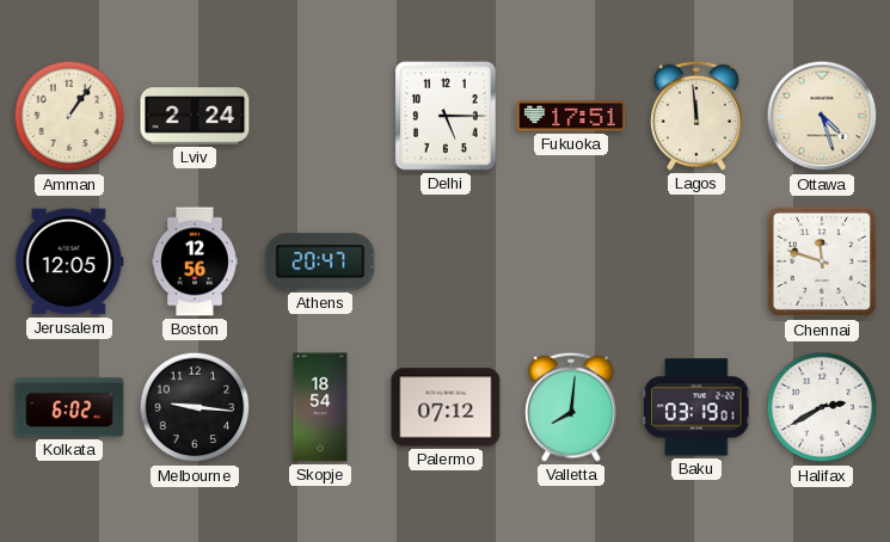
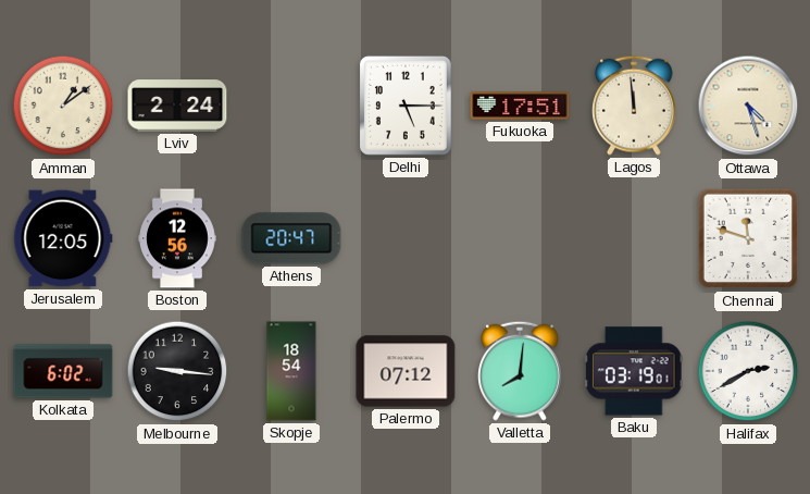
Amman: 1:06 -> 1:09 (63, 106)
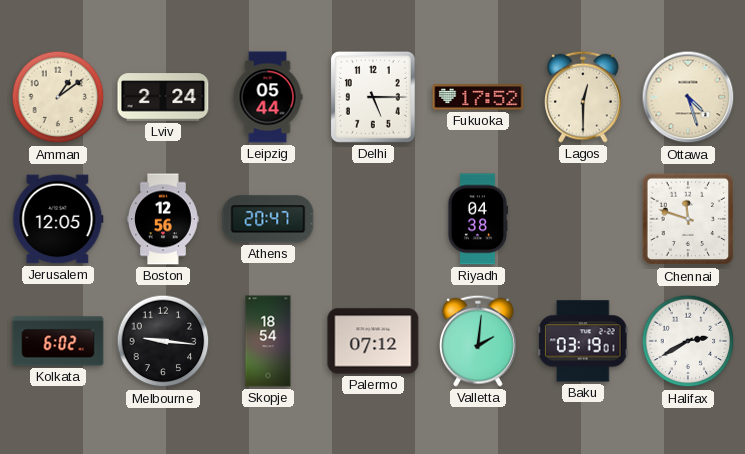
Leipzig: none -> 05:44 (268, 97)
Fukuoka: 17:51 -> 17:52 (478, 97)
Lagos: 11:59 -> 12:30 (584, 97)
Riyadh: none -> 04:38 (477, 219)
Valletta: 8:01 -> 2:01 (479, 341)
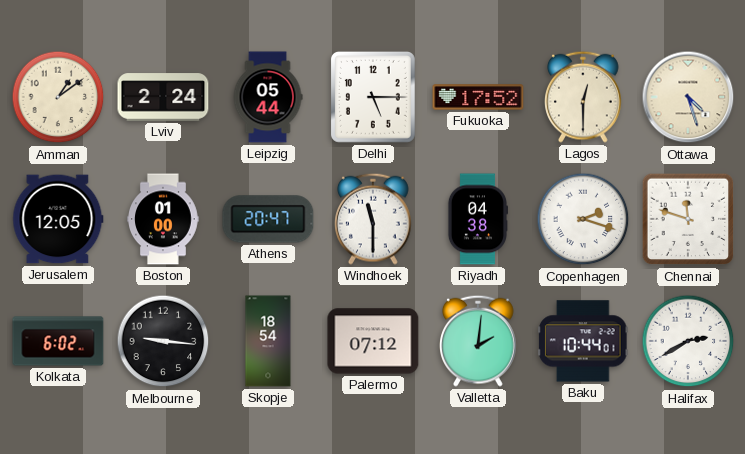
Boston: 12:56 -> 01:00 (164, 219)
Windhoek: none -> 11:30 (374, 219)
Copenhagen: none -> 2:18 (583, 219)
Baku: 03:19 -> 10:44 (583, 341)
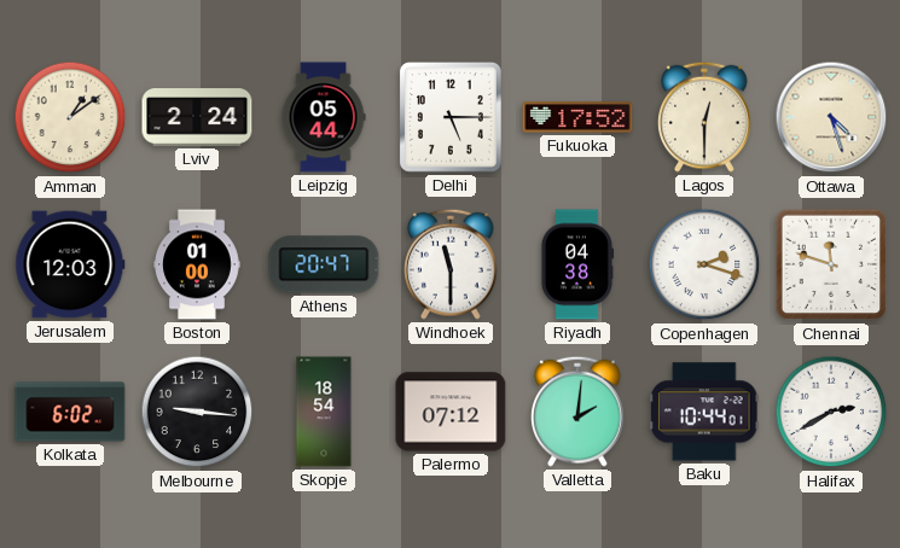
Jerusalem: 12:05 -> 12:03 (70, 264)
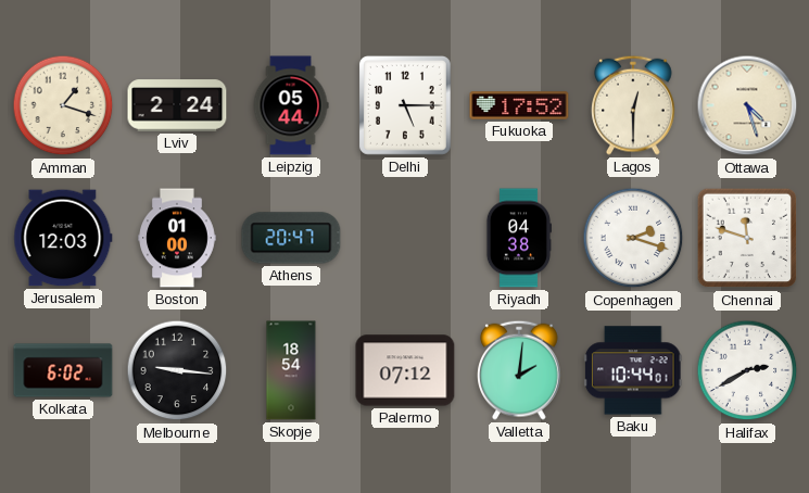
Amman: 1:09 -> 1:18 (63, 105)
Windhoek: 11:30 -> none (452, 264)
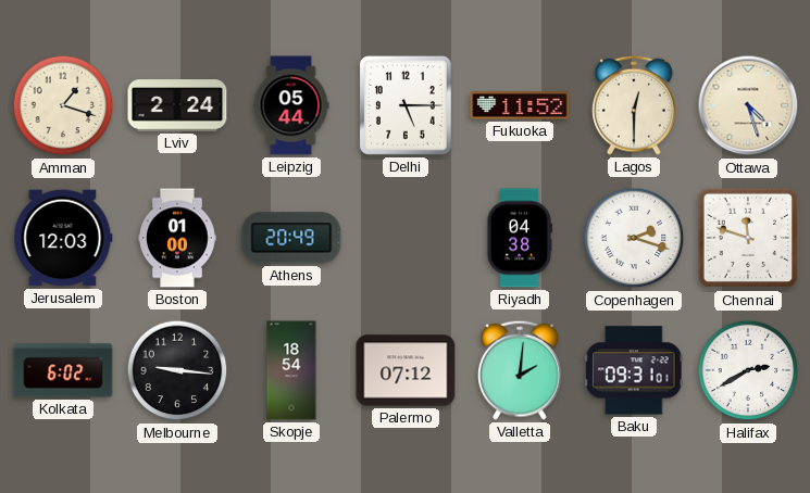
Fukuoka: 17:52 -> 11:52 (520, 105)
Athens: 20:47 -> 20:49 (291, 238)
Baku: 10:44 -> 09:31 (634, 370)
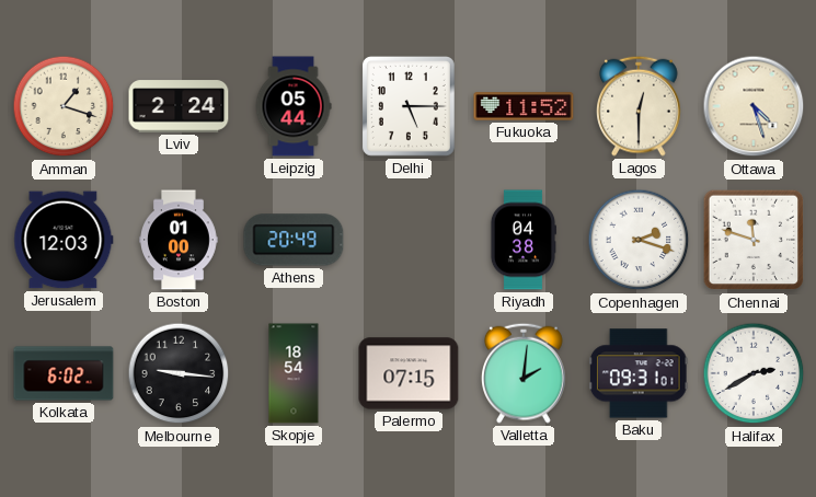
Palermo: 07:12 -> 07:15 (409, 373)
